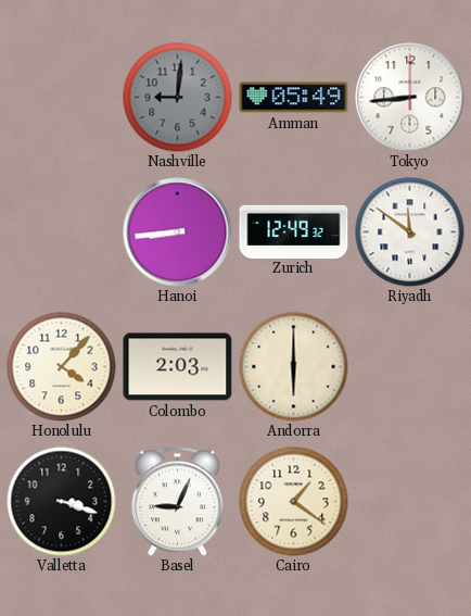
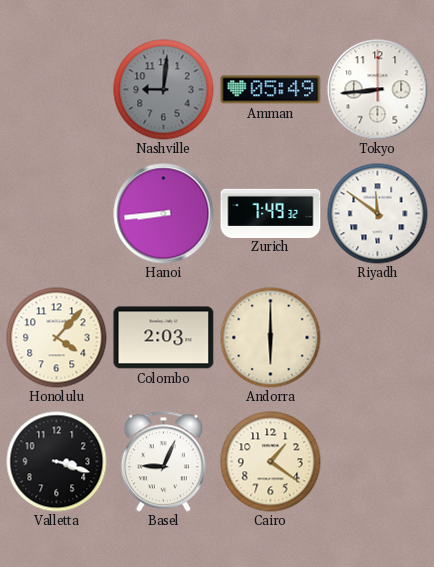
Zurich: 12:49 -> 7:49 (271, 213)
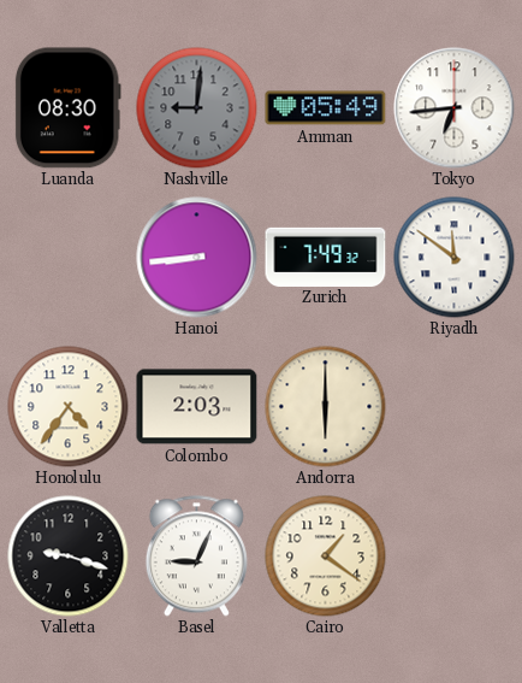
Luanda: none -> 08:30 (67, 108)
Tokyo: 8:44 -> 6:44 (455, 108)
Honolulu: 4:07 -> 4:36 (69, 407)
Valletta: 3:18 -> 9:18 (69, 557)
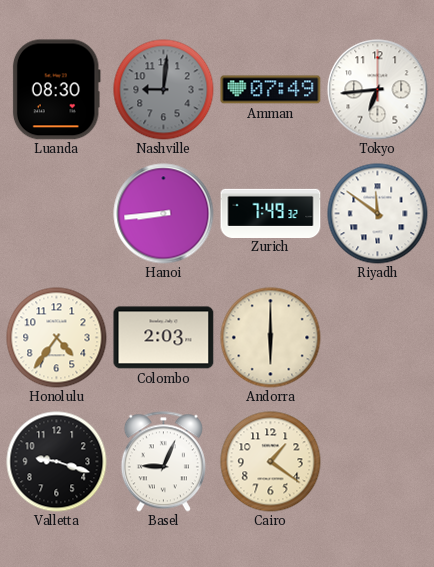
Amman: 05:49 -> 07:49 (271, 90)
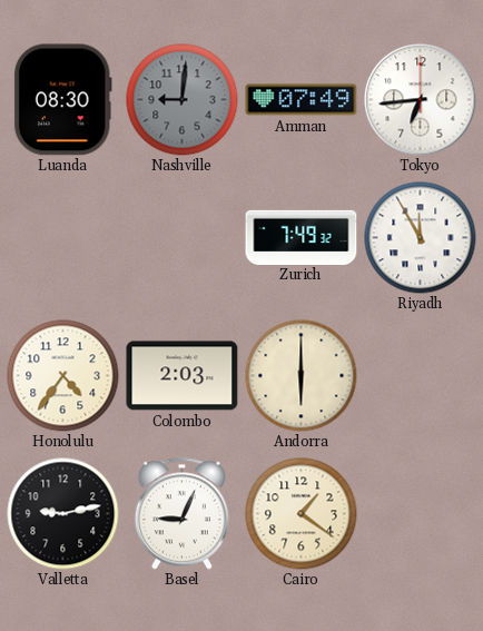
Hanoi: 8:44 -> none (164, 214)
Riyadh: 11:51 -> 11:55 (421, 238)
Valletta: 9:18 -> 9:13 (63, 514)
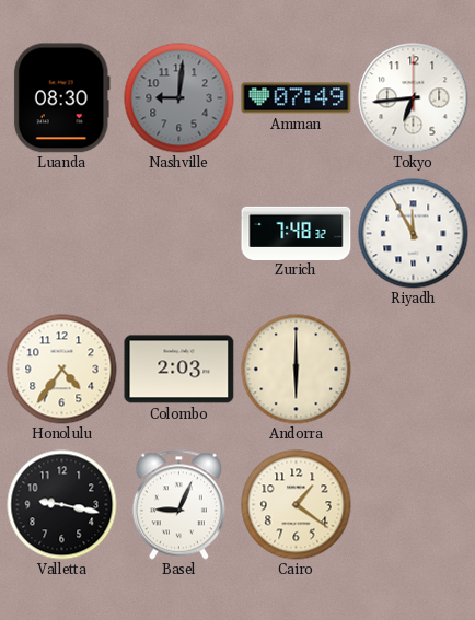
Zurich: 7:49 -> 7:48 (297, 233)
Valletta: 9:13 -> 9:17 (62, 505)
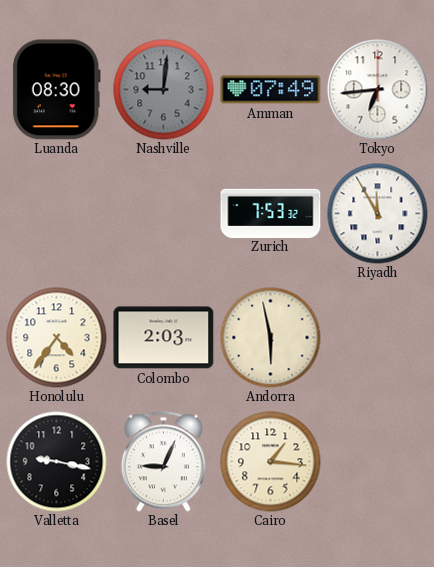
Zurich: 7:48 -> 7:53 (271, 213)
Andorra: 6:00 -> 5:58 (271, 338)
Cairo: 1:21 -> 1:16 (271, 462)
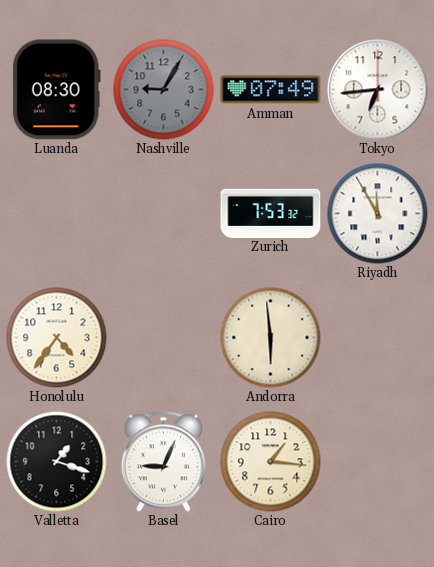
Nashville: 9:01 -> 9:05 (164, 90)
Colombo: 2:03 -> none (164, 338)
Andorra: 5:58 -> 5:59 (271, 338)
Valletta: 9:17 -> 1:18 (57, 462)
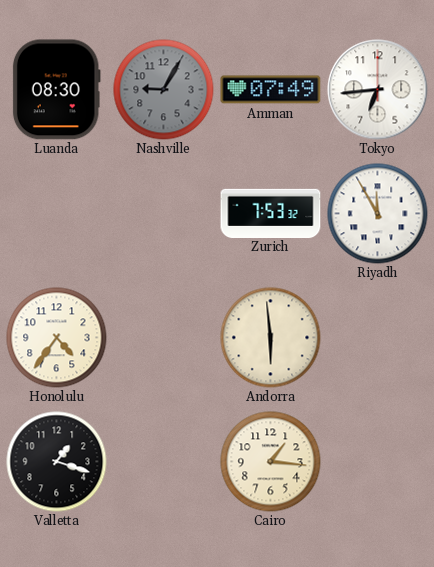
Basel: 9:04 -> none (163, 462)
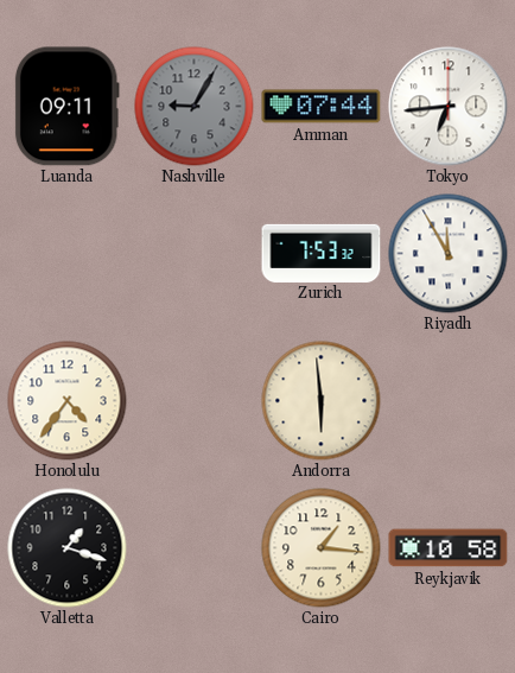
Luanda: 08:30 -> 09:11 (66, 107)
Amman: 07:49 -> 07:44 (322, 107)
Reykjavik: none -> 10:58 (449, 548)
